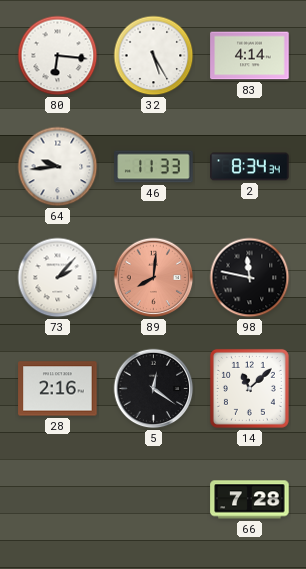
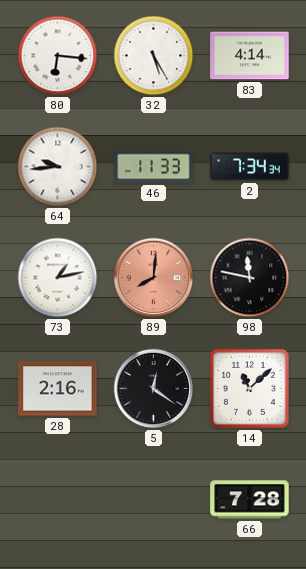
2: 8:34 -> 7:34 (250, 167)
73: 2:07 -> 1:13 (58, 278)
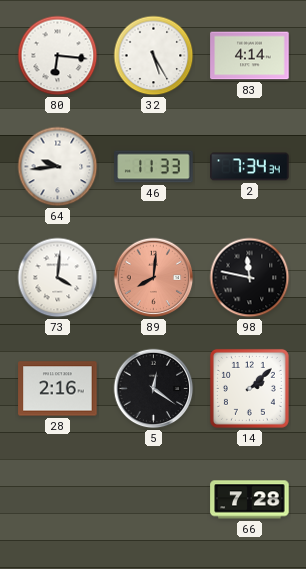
73: 1:13 -> 4:01 (58, 278)
14: 11:08 -> 2:08 (249, 388)
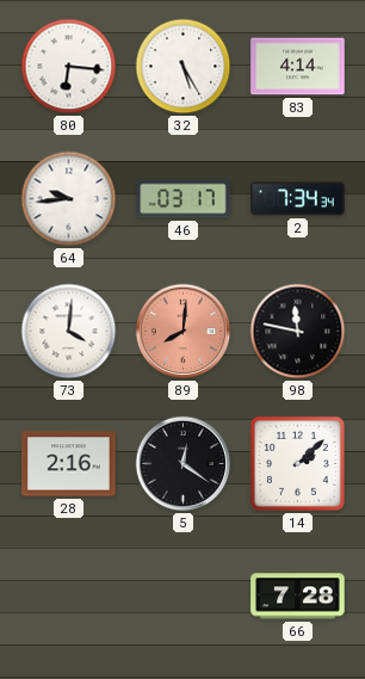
46: 11:33 -> 03:17 (184, 199)
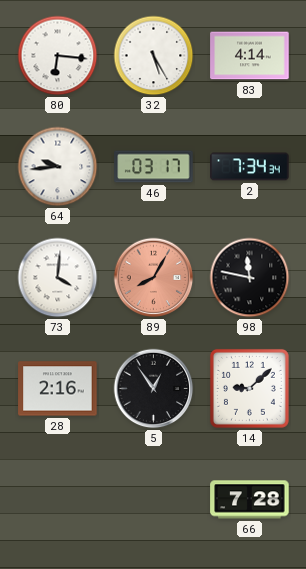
89: 8:01 -> 8:05 (154, 278)
5: 12:21 -> 12:54 (154, 389)
14: 2:08 -> 9:08 (249, 388)
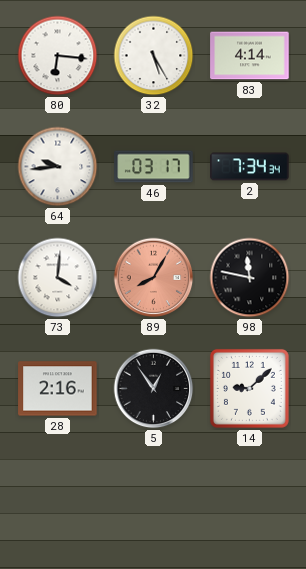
66: 7:28 -> none (250, 500)
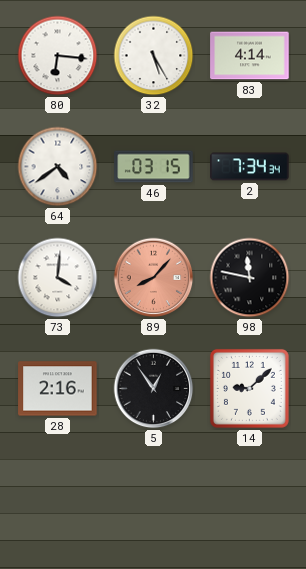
64: 9:44 -> 4:39 (58, 167)
46: 03:17 -> 03:15 (154, 167)
89: 8:05 -> 8:07 (154, 278)
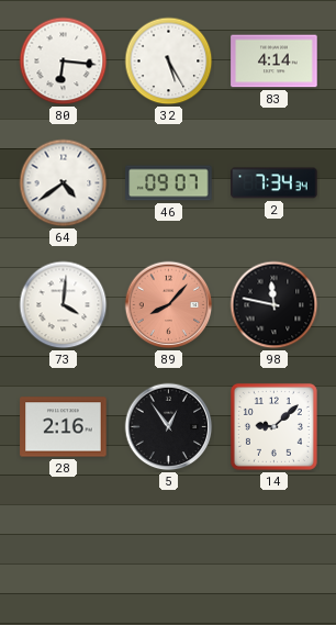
46: 03:15 -> 09:07 (169, 183)
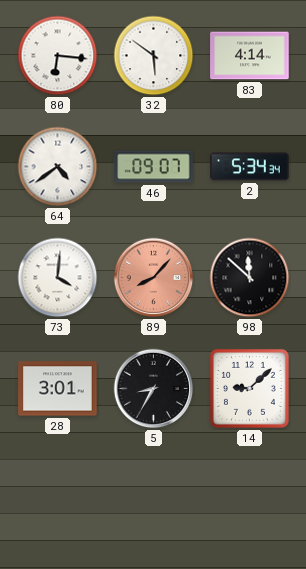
32: 5:25 -> 5:51 (154, 56)
2: 7:34 -> 5:34 (250, 167)
98: 11:47 -> 11:52 (250, 278)
28: 2:16 -> 3:01 (58, 389)
5: 12:54 -> 8:35 (154, 389)
